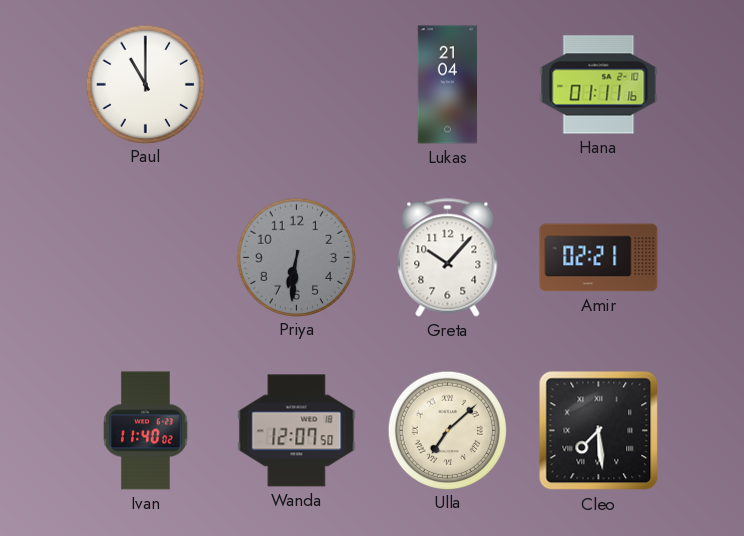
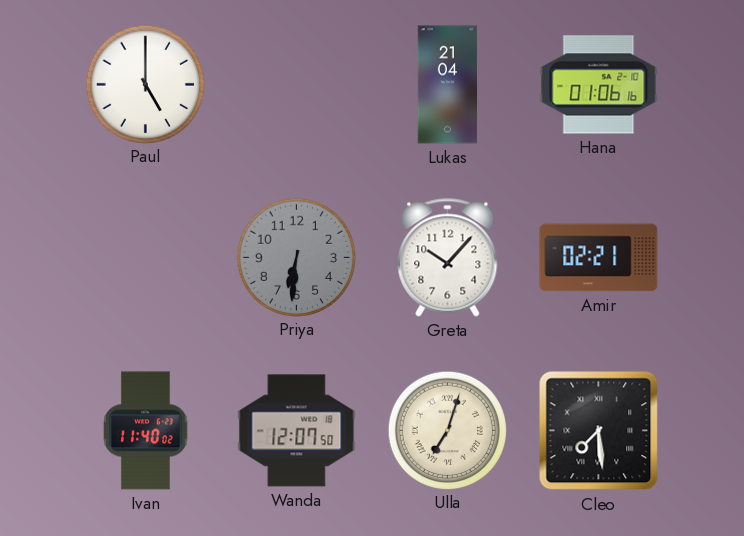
Paul: 11:00 -> 5:00 (145, 84)
Hana: 01:11 -> 01:06 (599, 85)
Ulla: 7:08 -> 7:03 (447, 430)
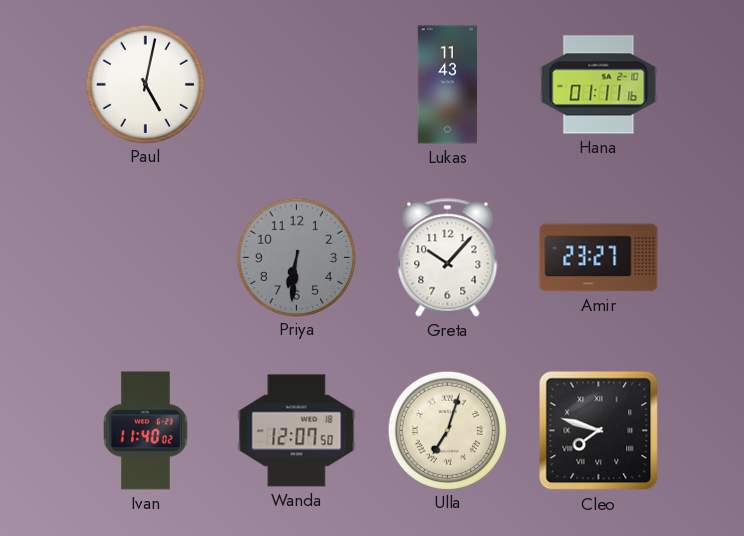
Paul: 5:00 -> 5:02 (145, 84)
Lukas: 21:04 -> 11:43 (448, 85)
Hana: 01:06 -> 01:11 (599, 85)
Amir: 02:21 -> 23:27 (599, 258)
Cleo: 7:29 -> 7:48 (599, 431)
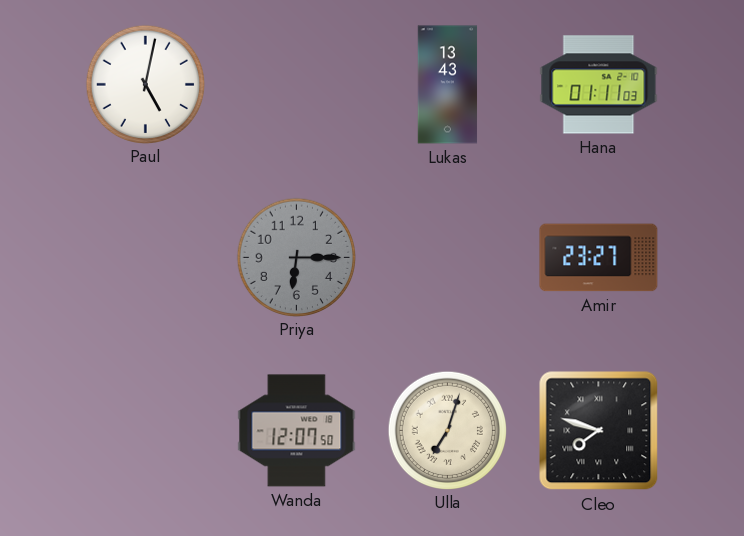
Lukas: 11:43 -> 13:43 (448, 85)
Hana: 01:11:16 -> 01:11:03 (599, 85)
Priya: 6:31 -> 6:15 (296, 257)
Greta: 10:07 -> none (448, 258)
Ivan: 11:40 -> none (146, 431)
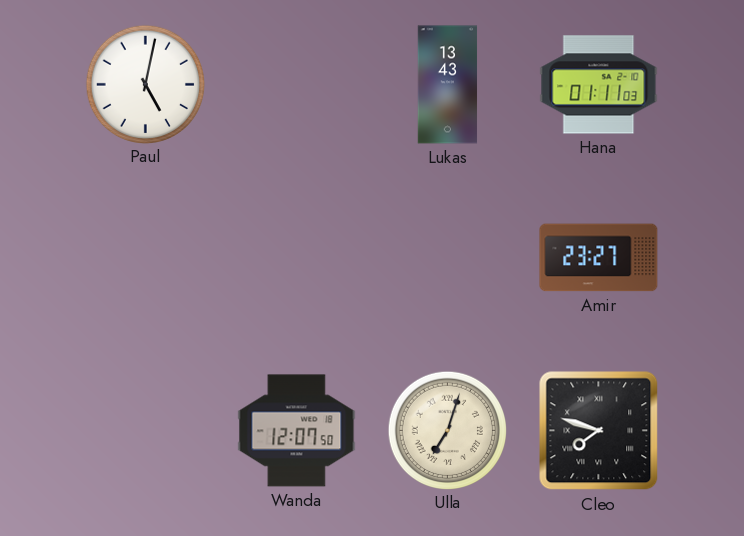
Priya: 6:15 -> none (296, 257)
